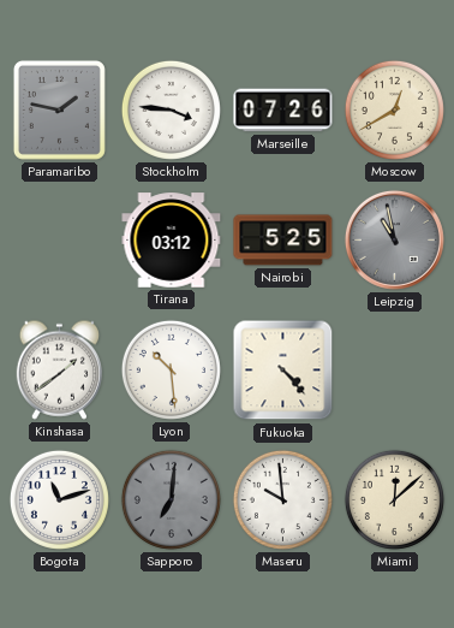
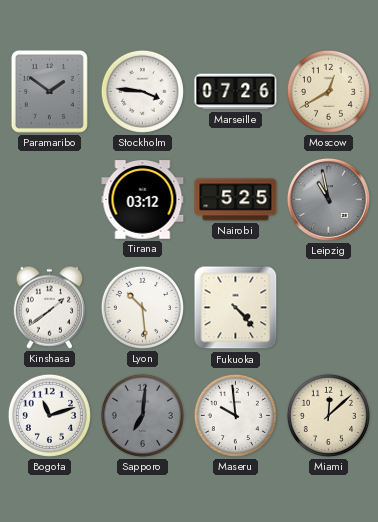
Paramaribo: 1:47 -> 1:51 (49, 91)
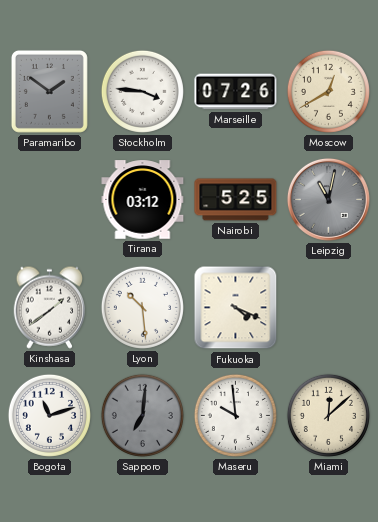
Leipzig: 10:58 -> 11:02 (328, 199)
Fukuoka: 4:23 -> 4:19 (236, 308)
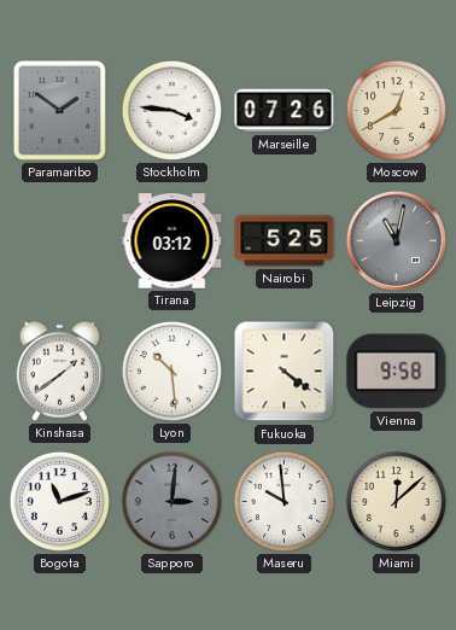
Fukuoka: 4:19 -> 4:21 (285, 372)
Vienna: none -> 9:58 (397, 372)
Sapporo: 7:01 -> 3:01 (171, 501)
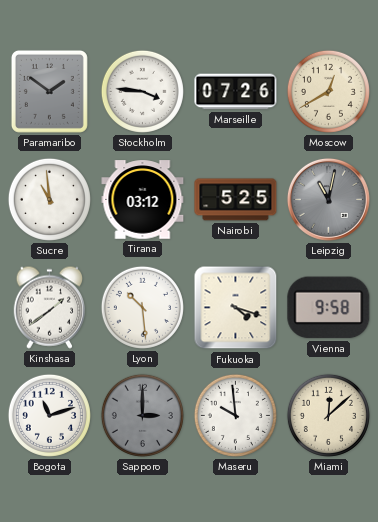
Sucre: none -> 10:59 (49, 199)
Fukuoka: 4:21 -> 4:18 (236, 308)
Sapporo: 3:01 -> 3:00 (142, 415)
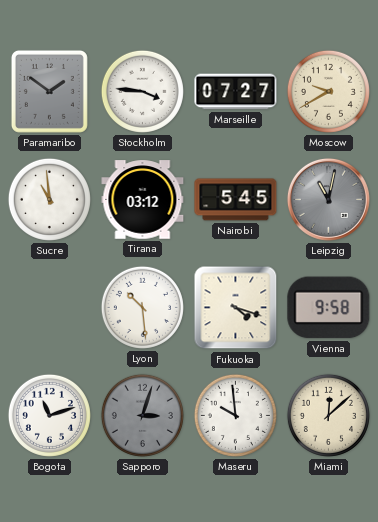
Marseille: 07:26 -> 07:27 (236, 92)
Moscow: 12:40 -> 9:40 (328, 91)
Nairobi: 5:25 -> 5:45 (236, 200)
Kinshasa: 1:39 -> none (49, 307)
Sapporo: 3:00 -> 3:03 (142, 415)
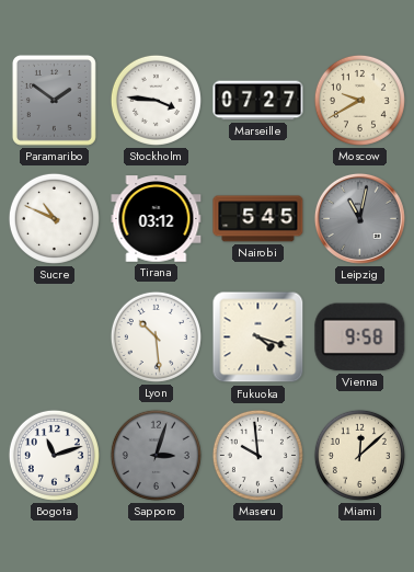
Sucre: 10:59 -> 10:49 (54, 218)
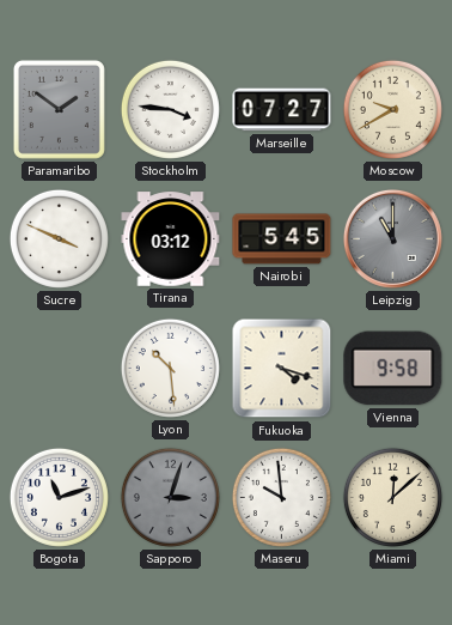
Sucre: 10:49 -> 3:49 (59, 238)
Leipzig: 11:02 -> 11:00 (392, 238)
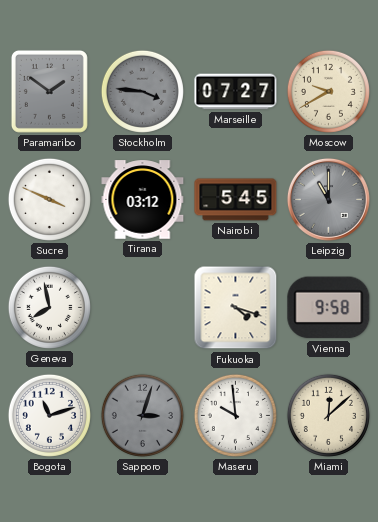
Stockholm dial: white -> grey (142, 91)
Geneva: none -> 7:58 (49, 307)
Lyon: 10:29 -> none (170, 368)
